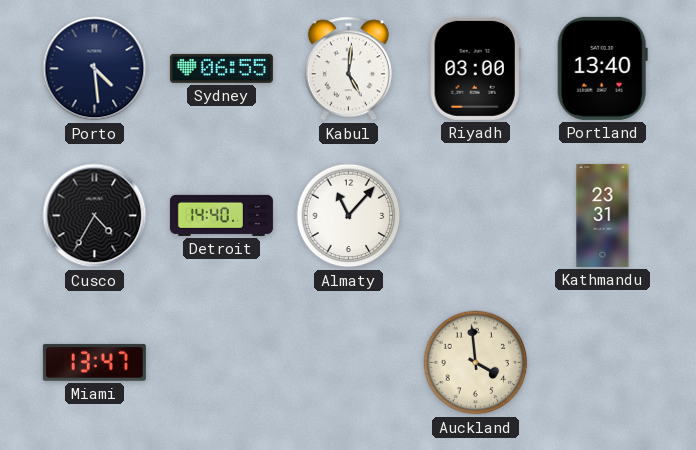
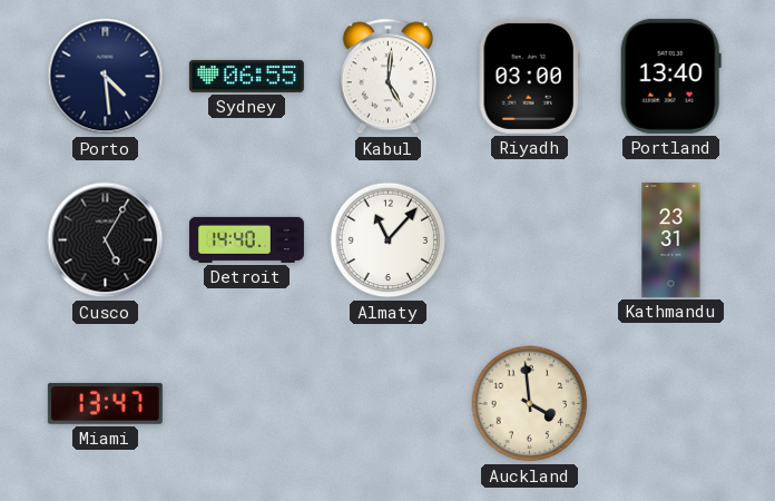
Cusco: 4:35 -> 5:05 (106, 240)
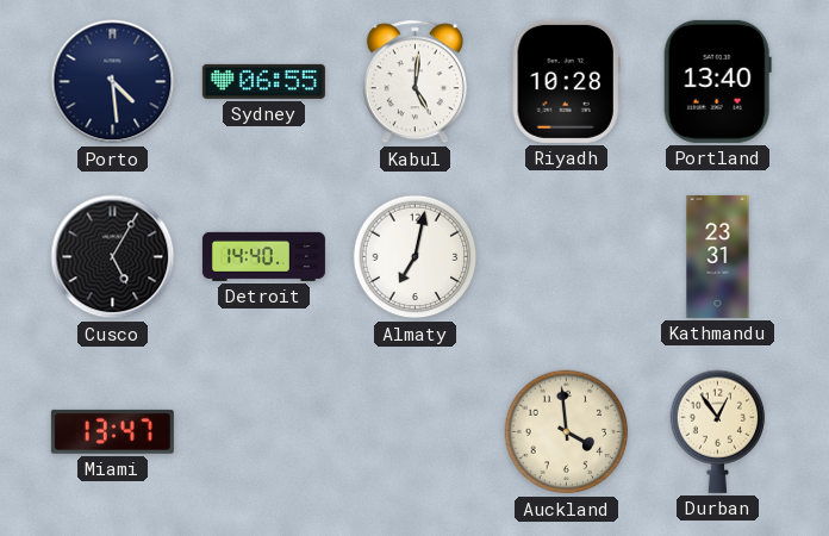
Riyadh: 03:00 -> 10:28 (566, 81)
Almaty: 11:07 -> 7:02 (416, 257)
Durban: none -> 12:54 (718, 431)
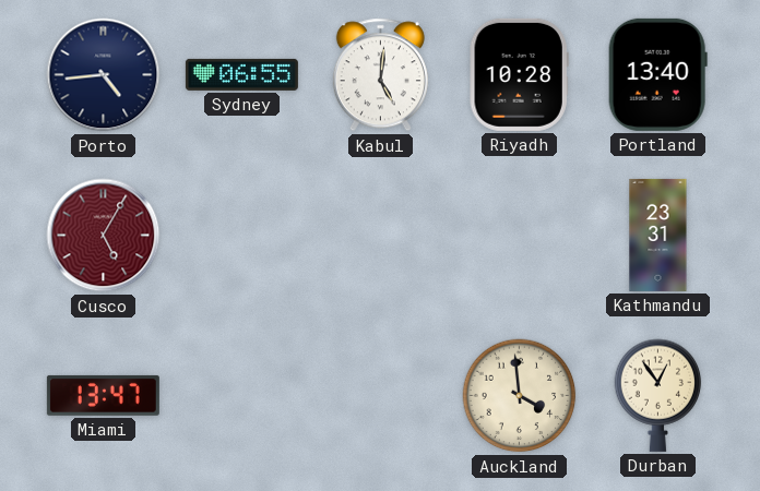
Porto: 4:29 -> 4:44 (104, 75)
Cusco dial: black -> burgundy (104, 236)
Detroit: 14:40 -> none (263, 256)
Almaty: 7:02 -> none (416, 257)
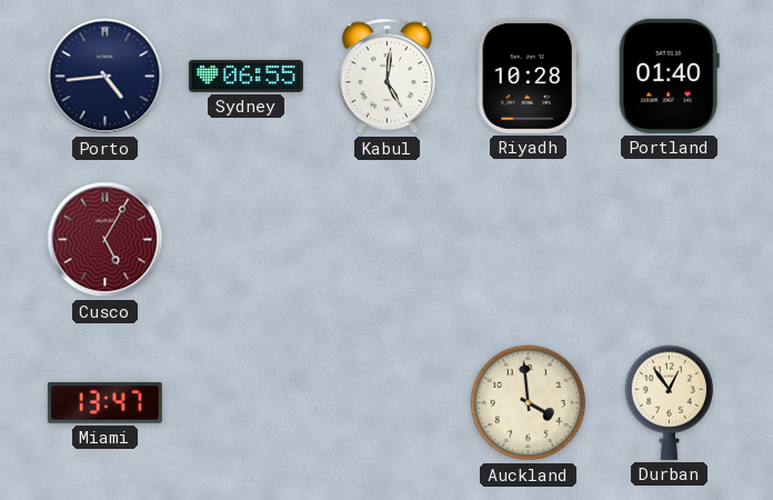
Portland: 13:40 -> 01:40 (669, 76)
Kathmandu: 23:31 -> none (658, 235)
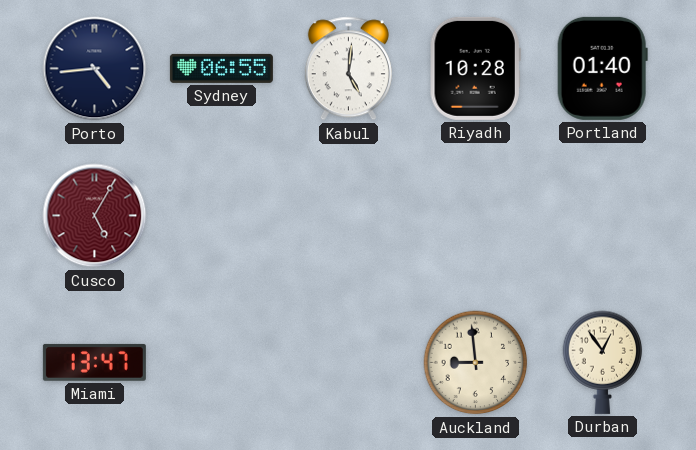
Auckland: 3:59 -> 8:59 (476, 363)
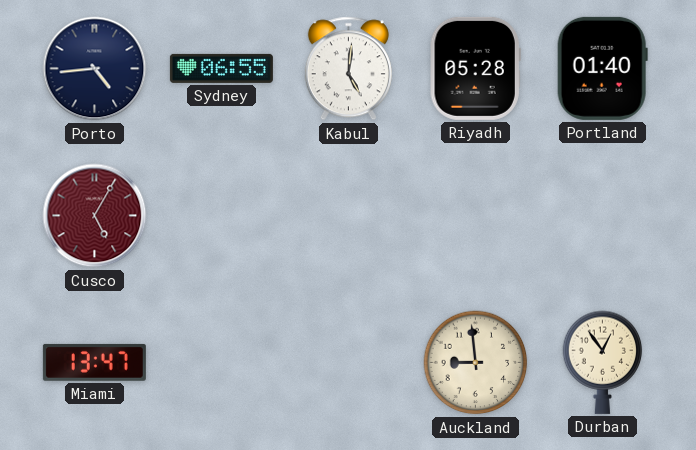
Riyadh: 10:28 -> 05:28 (475, 68)
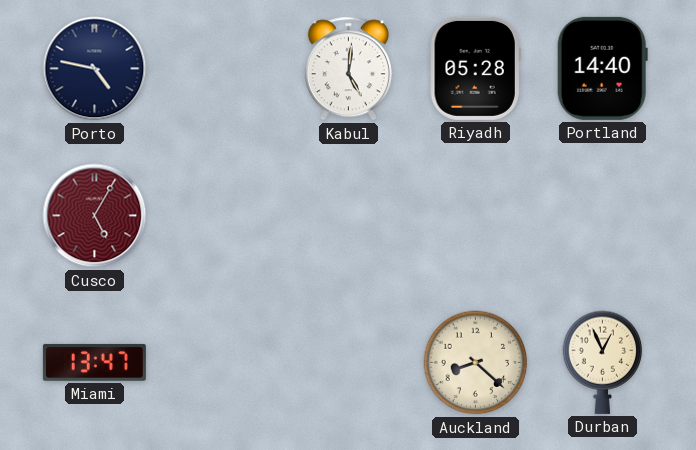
Porto: 4:44 -> 4:47 (95, 69)
Sydney: 06:55 -> none (221, 68)
Portland: 01:40 -> 14:40 (602, 68)
Auckland: 8:59 -> 8:22 (476, 363)
Durban: 12:54 -> 12:56 (603, 362)
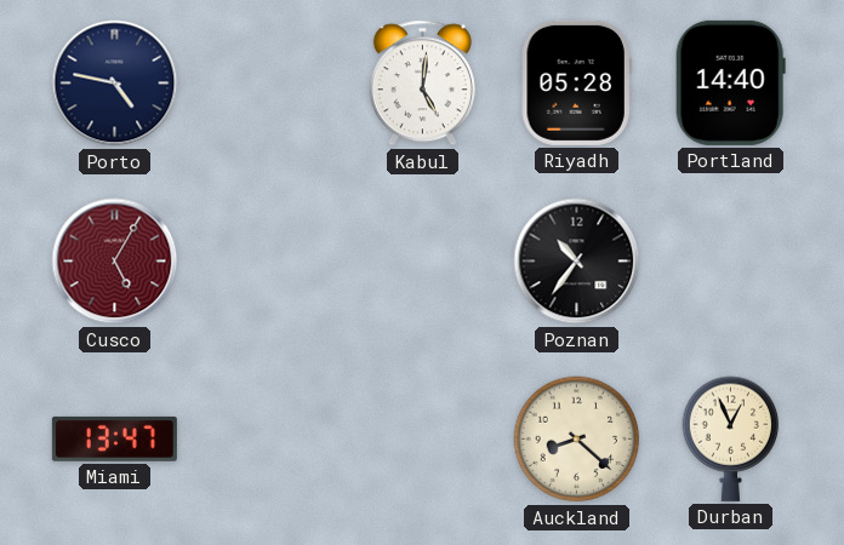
Poznan: none -> 10:36 (577, 262)
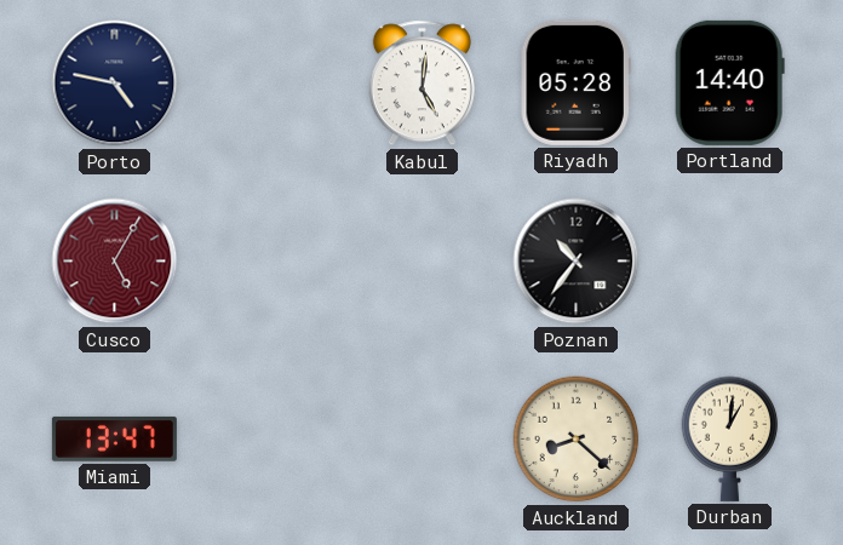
Durban: 12:56 -> 1:01 (730, 438)
